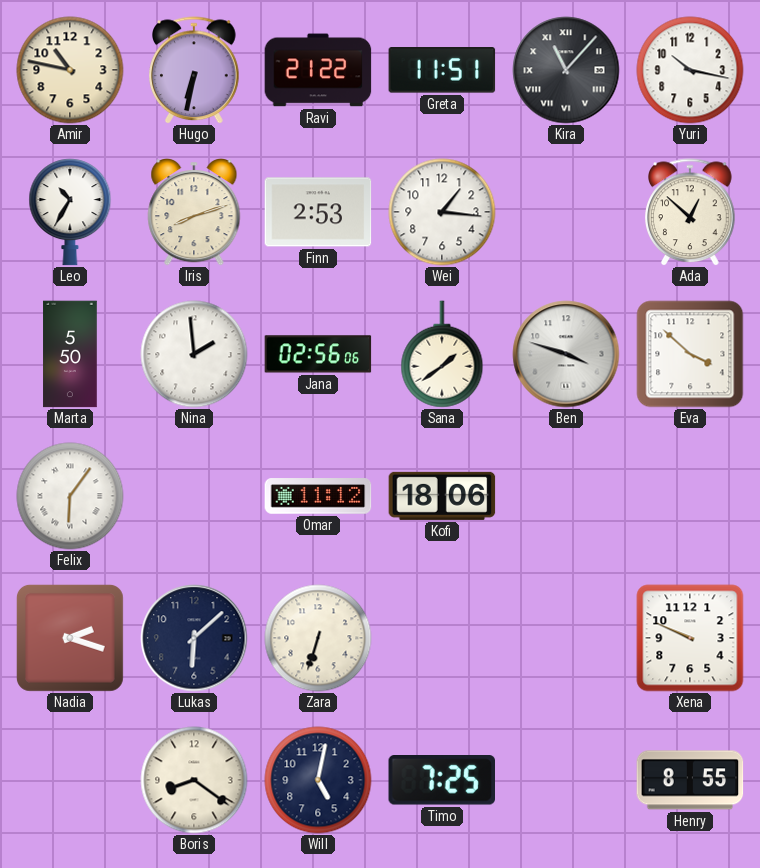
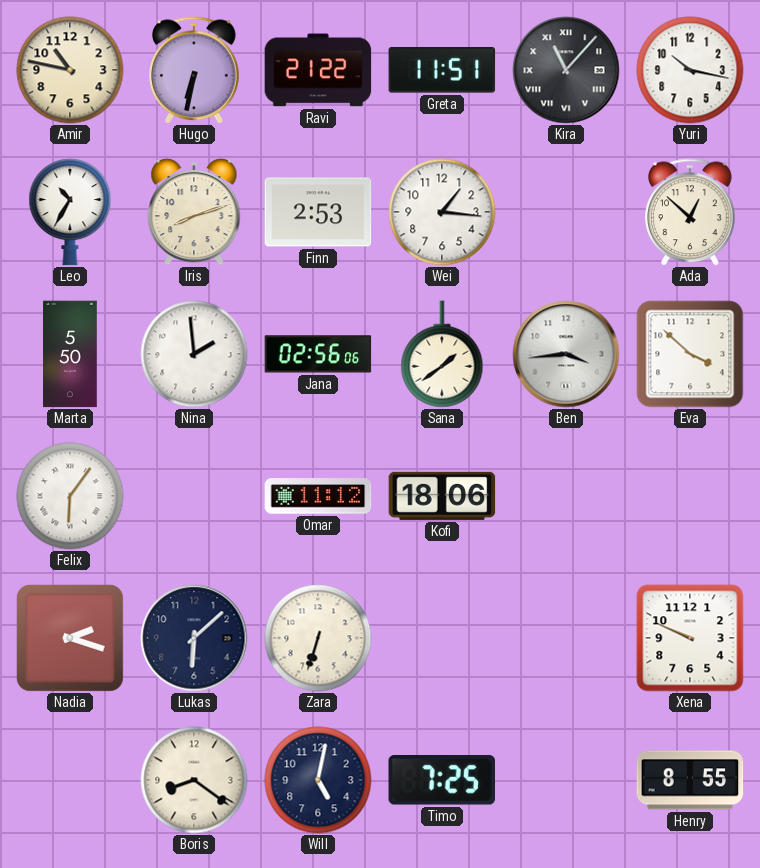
Ben: 3:48 -> 3:44 (566, 354)
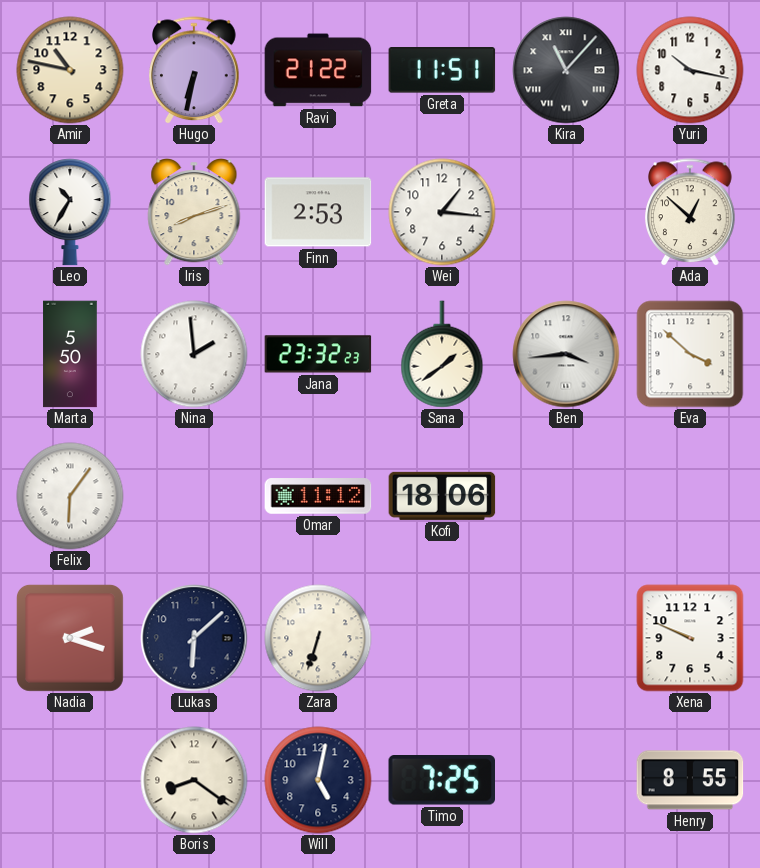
Jana: 02:56 -> 23:32 (318, 354)
